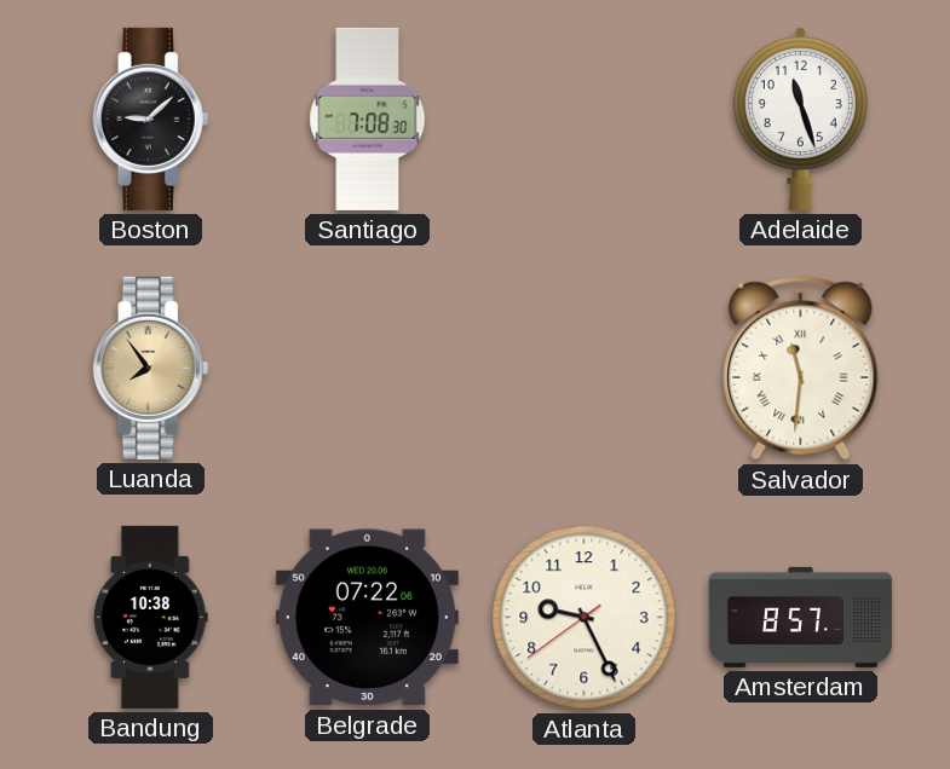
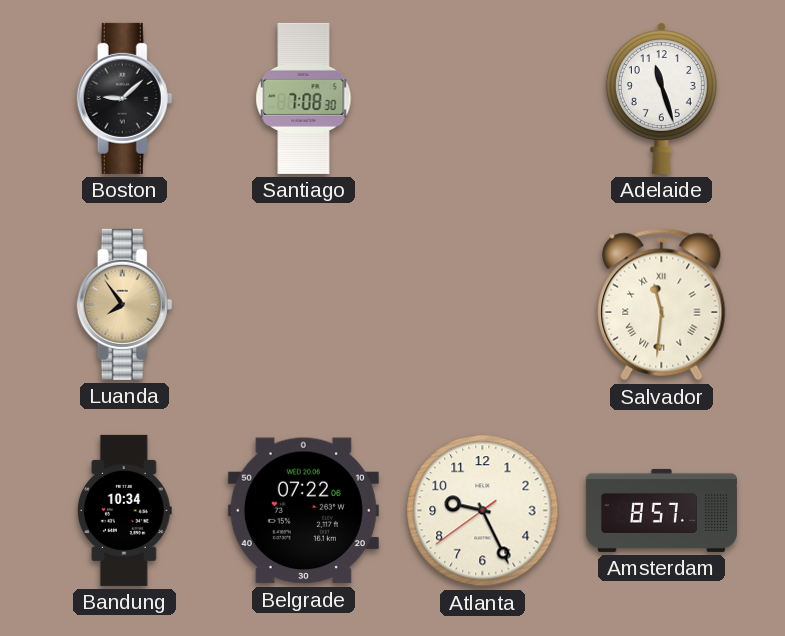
Bandung: 10:38 -> 10:34 (124, 510)
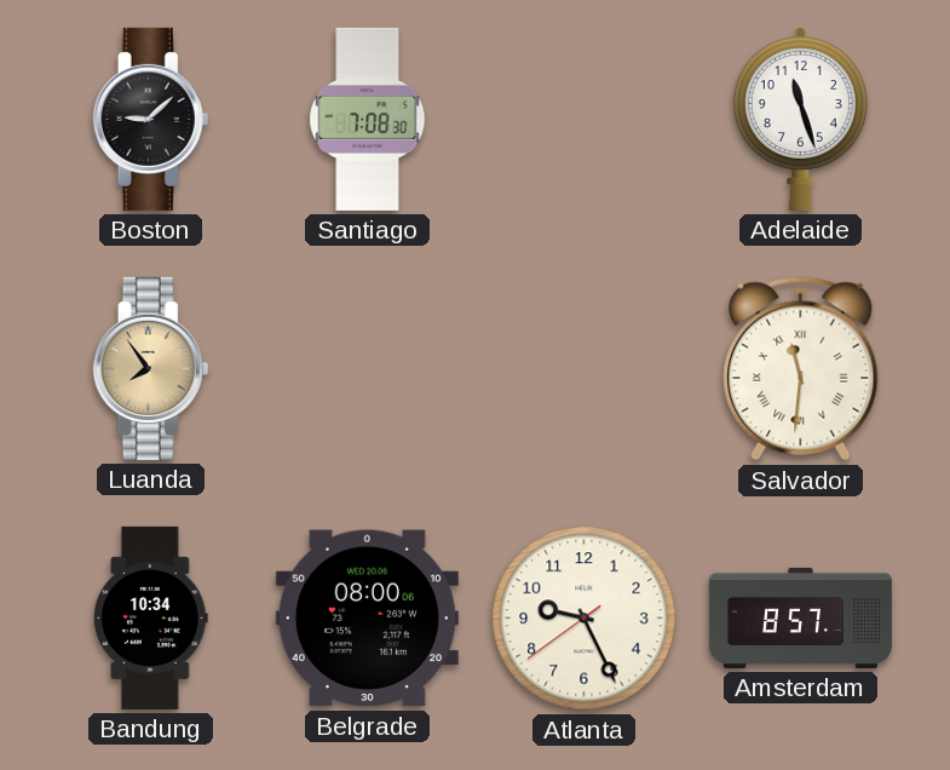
Belgrade: 07:22 -> 08:00 (367, 619)
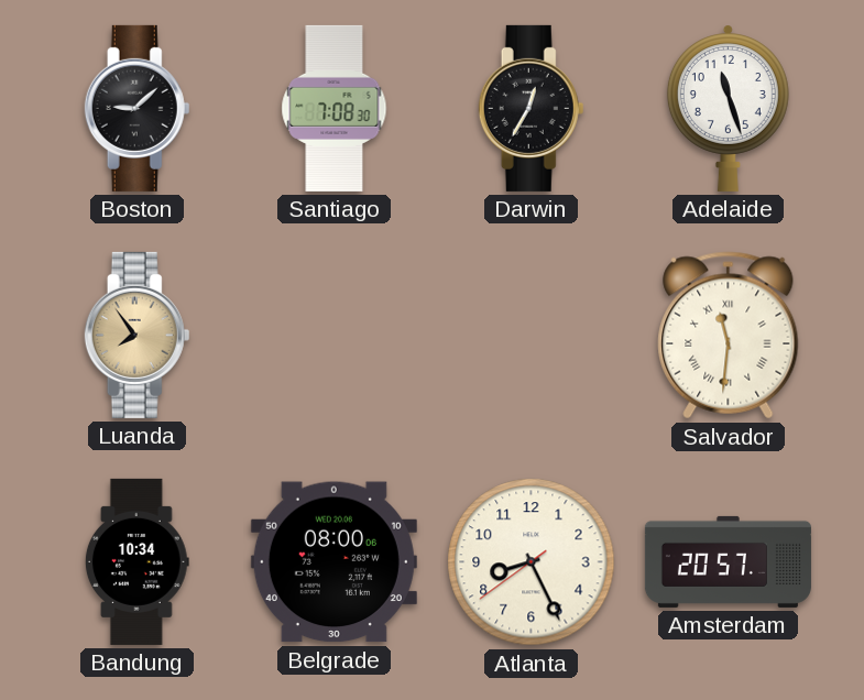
Darwin: none -> 12:35 (532, 108)
Atlanta: 9:25 -> 8:25 (532, 562)
Amsterdam: 8:57 -> 20:57 (728, 561)
